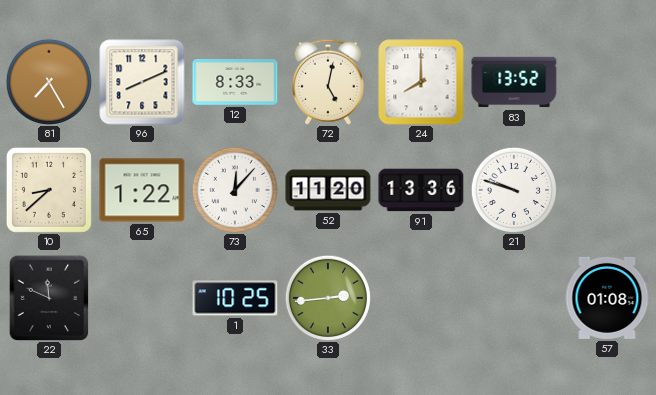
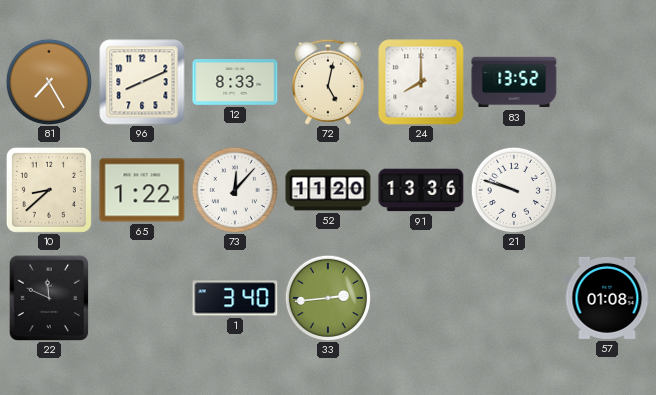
1: 10:25 -> 3:40 (235, 298)
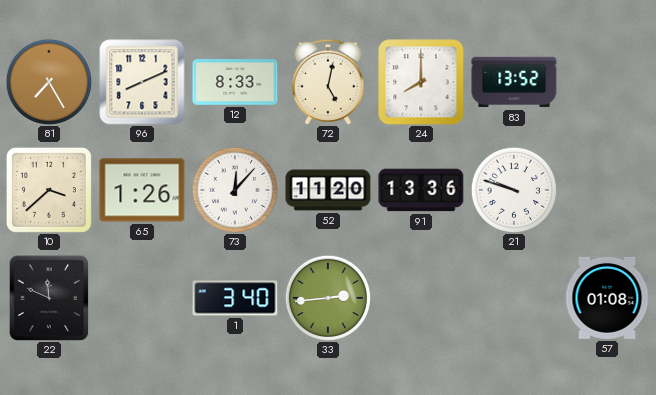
10: 8:38 -> 3:38 (49, 190)
65: 1:22 -> 1:26 (142, 190)
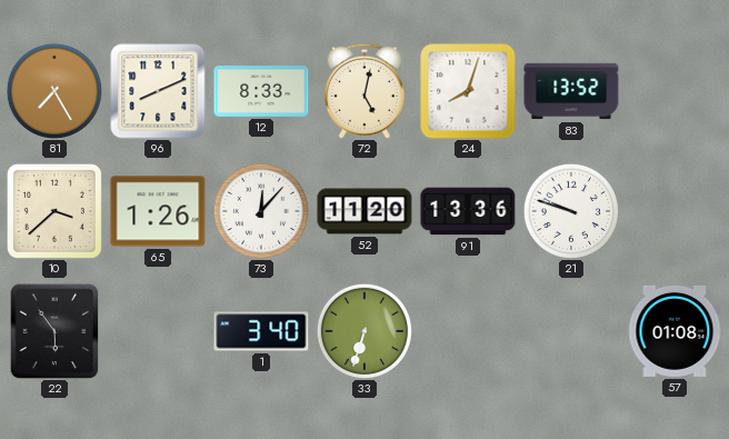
24: 8:00 -> 8:03 (468, 91)
22: 11:49 -> 5:54 (54, 331)
33: 2:44 -> 6:33 (364, 331)
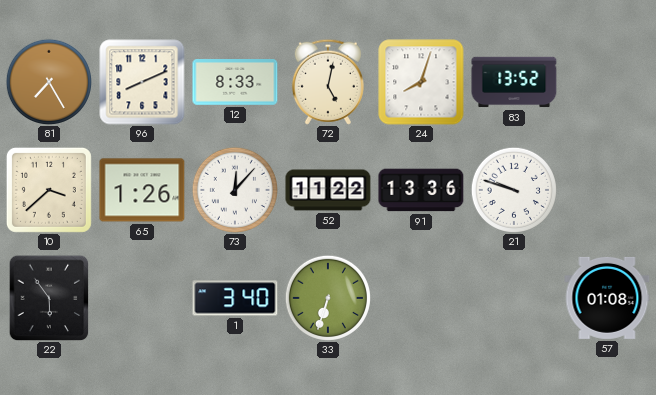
52: 11:20 -> 11:22 (328, 190)
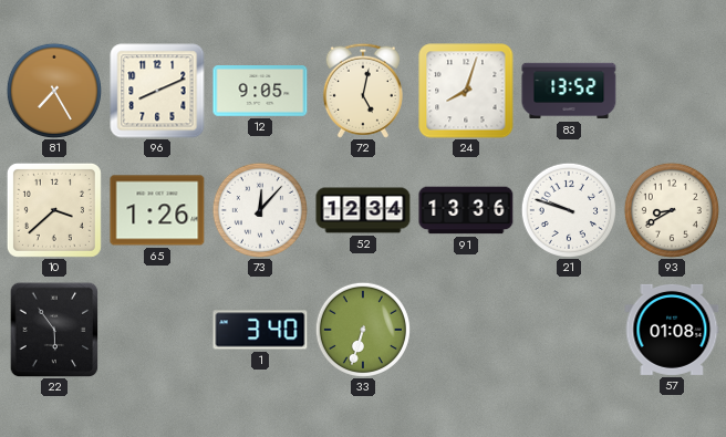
12: 8:33 -> 9:05 (260, 92)
52: 11:22 -> 12:34 (363, 210)
93: none -> 8:40 (672, 210)
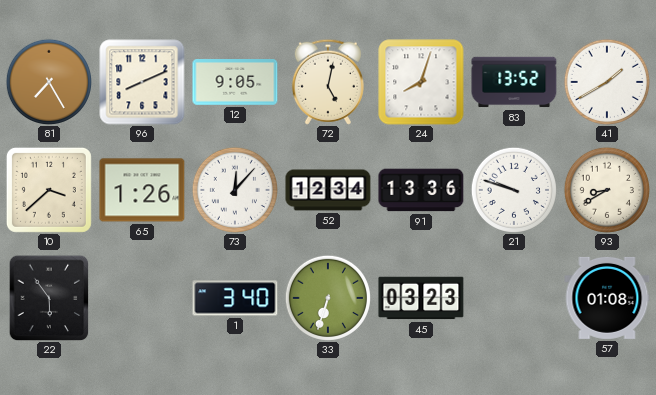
41: none -> 1:40 (607, 82)
45: none -> 03:23 (421, 298)
